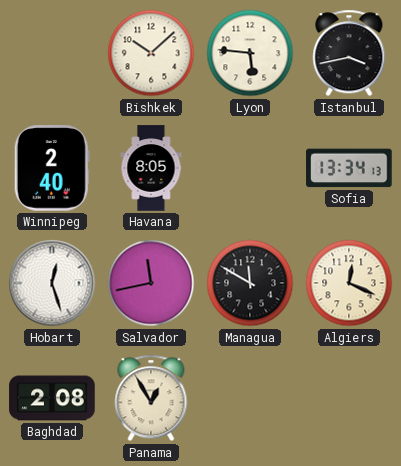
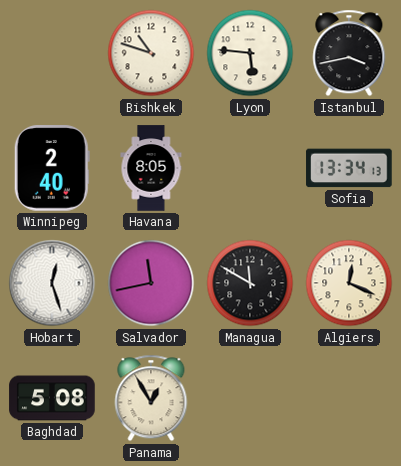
Bishkek: 10:08 -> 10:48 (151, 53)
Baghdad: 2:08 -> 5:08 (52, 398)
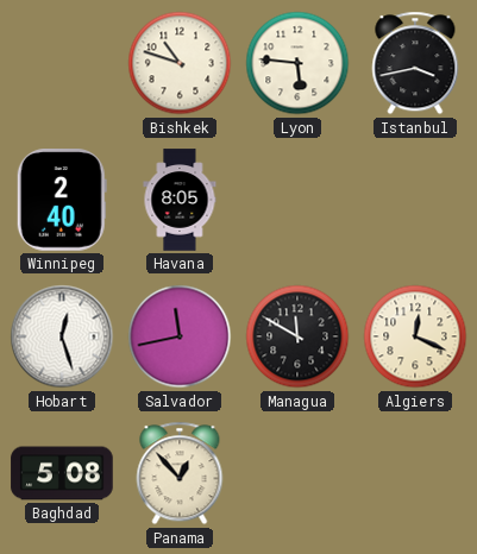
Sofia: 13:34 -> none (349, 168)
Panama: 12:55 -> 12:53 (180, 473)
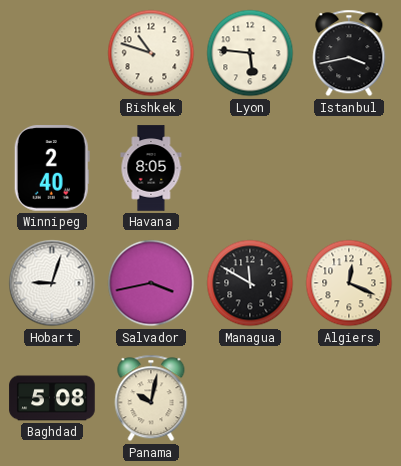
Hobart: 12:27 -> 9:03 (52, 283)
Salvador: 11:43 -> 3:43 (151, 283)
Panama: 12:53 -> 10:02 (151, 398)
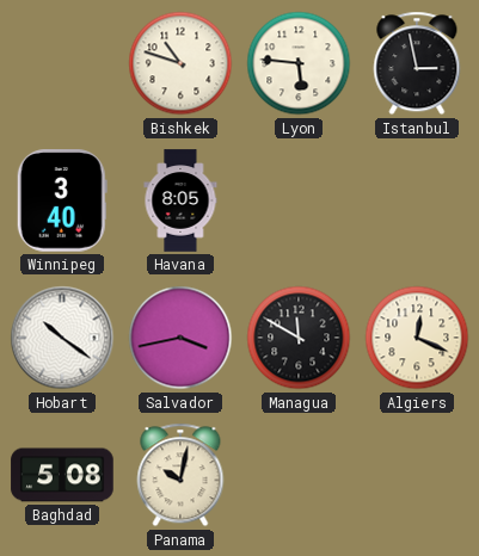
Istanbul: 3:43 -> 2:58 (417, 63)
Winnipeg: 2:40 -> 3:40 (62, 200)
Hobart: 9:03 -> 10:21 (62, 338)
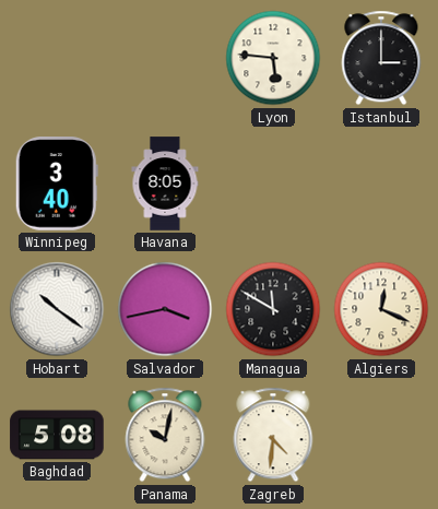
Bishkek: 10:48 -> none (180, 63)
Istanbul: 2:58 -> 3:00 (381, 58)
Zagreb: none -> 4:31 (273, 435)
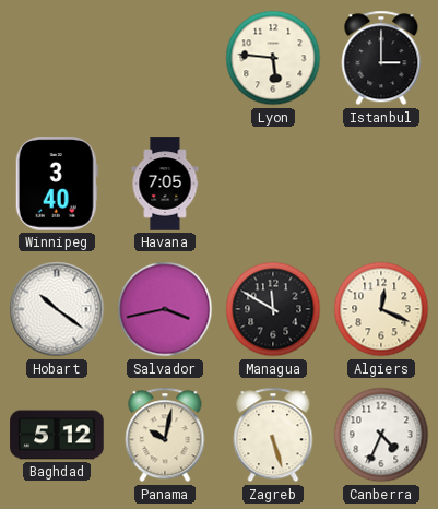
Havana: 8:05 -> 7:05 (165, 184)
Baghdad: 5:08 -> 5:12 (57, 435)
Zagreb: 4:31 -> 5:27 (273, 435)
Canberra: none -> 4:34 (381, 435)
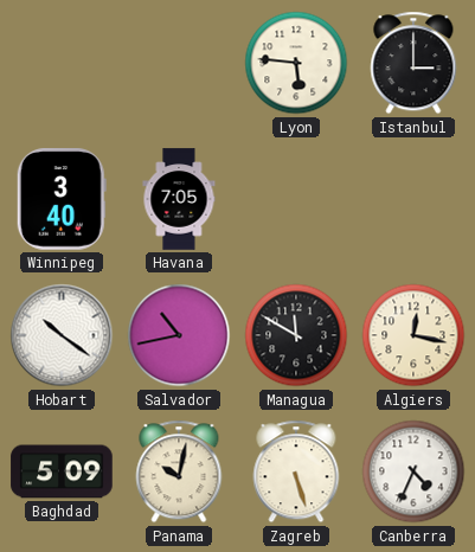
Salvador: 3:43 -> 10:43 (179, 335)
Algiers: 12:19 -> 12:17 (413, 335)
Baghdad: 5:12 -> 5:09 (62, 471)
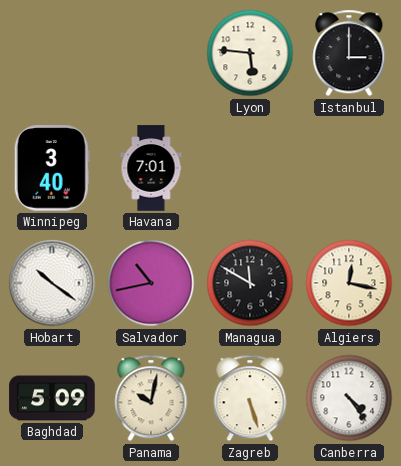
Havana: 7:05 -> 7:01 (151, 168)
Canberra: 4:34 -> 4:24 (349, 398)
